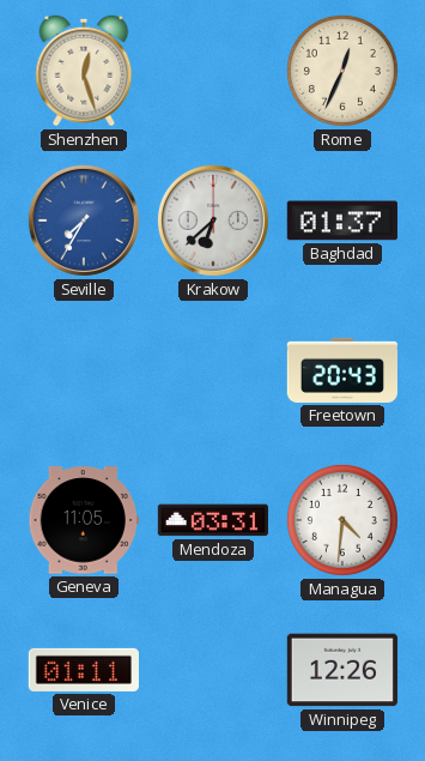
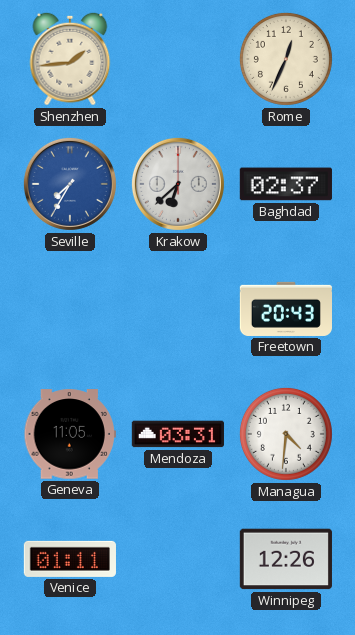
Shenzhen: 12:27 -> 1:44 (70, 59)
Baghdad: 01:37 -> 02:37 (286, 184)
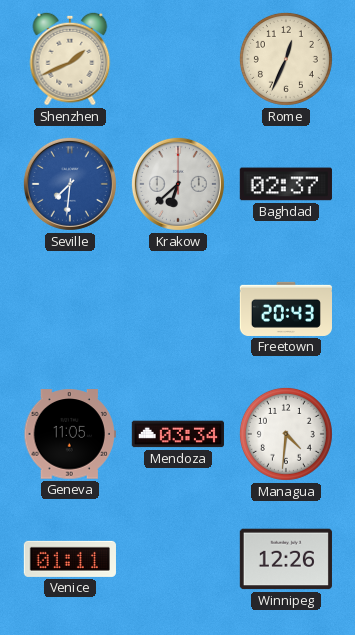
Shenzhen: 1:44 -> 1:41 (70, 59)
Seville: 7:35 -> 7:31 (70, 184)
Mendoza: 03:31 -> 03:34 (178, 434)
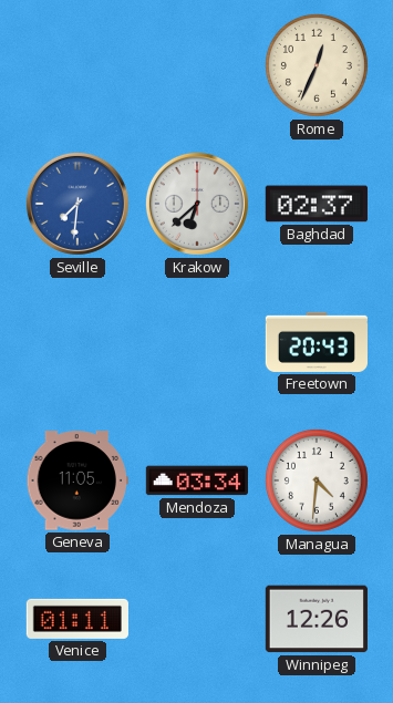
Shenzhen: 1:41 -> none (70, 59)
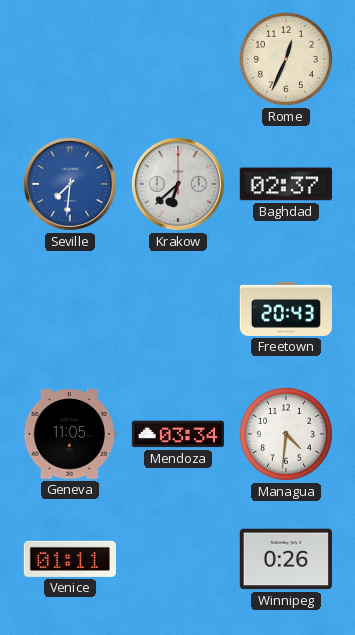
Winnipeg: 12:26 -> 0:26 (286, 559)
